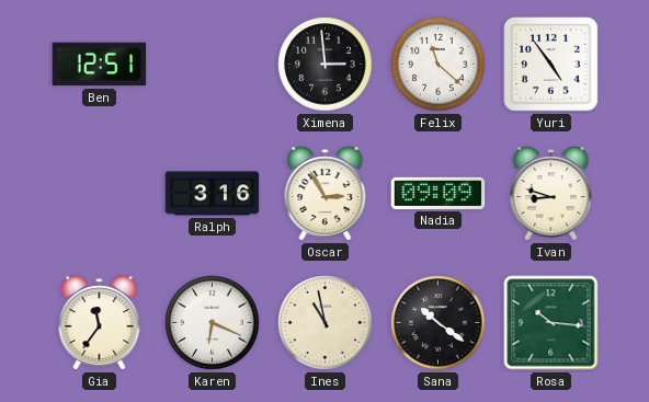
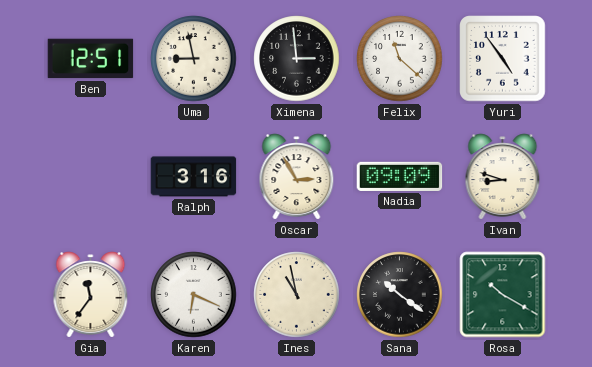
Uma: none -> 8:58 (194, 59)
Rosa: 10:16 -> 10:20 (503, 295)
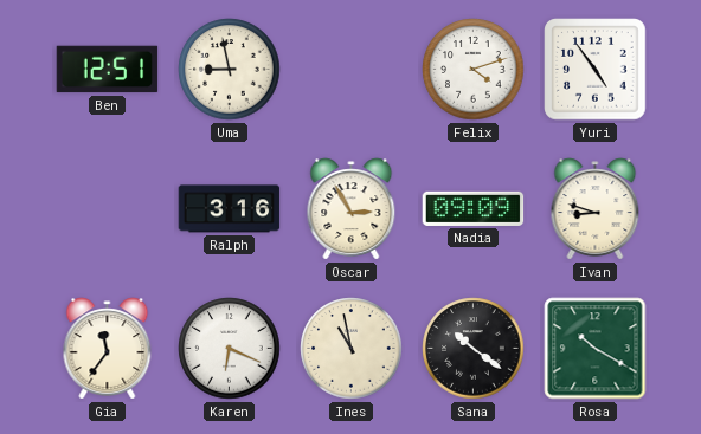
Ximena: 2:59 -> none (297, 59)
Felix: 11:22 -> 4:12 (474, 70)
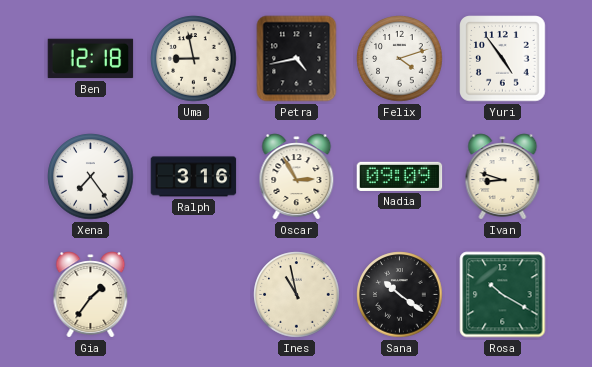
Ben: 12:51 -> 12:18 (91, 59)
Petra: none -> 4:43 (297, 59)
Xena: none -> 7:24 (91, 177)
Gia: 11:36 -> 1:36 (91, 295)
Karen: 6:19 -> none (230, 349)
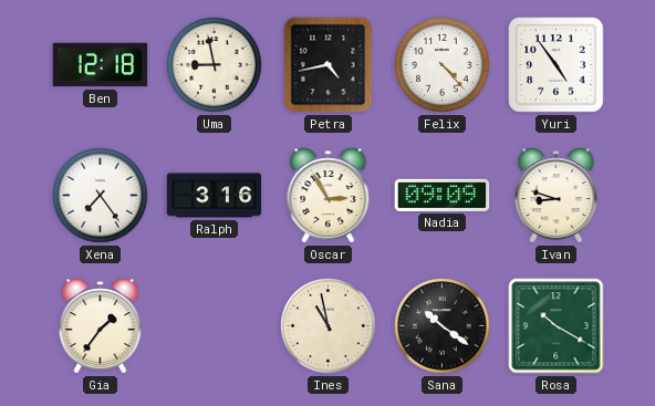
Felix: 4:12 -> 4:23 (443, 65)
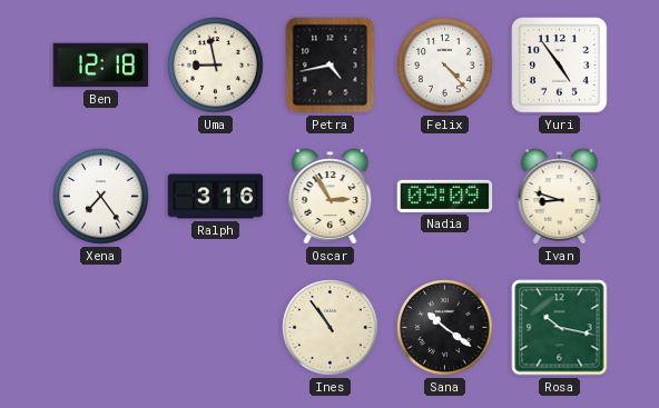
Gia: 1:36 -> none (101, 326)
Ines: 10:58 -> 10:54 (331, 328)
Rosa: 10:20 -> 10:17 (560, 328)
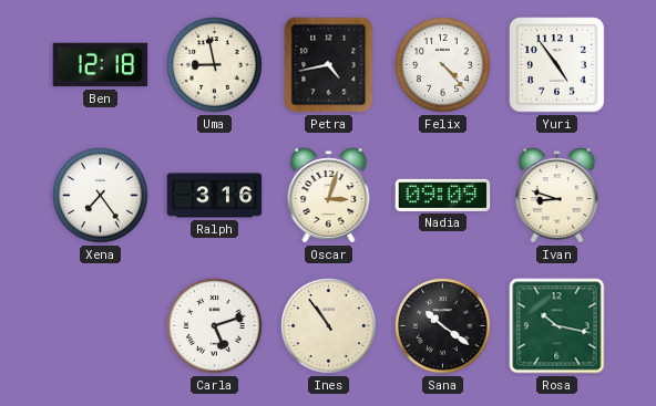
Oscar: 2:55 -> 3:03 (329, 196)
Carla: none -> 5:12 (215, 326)
